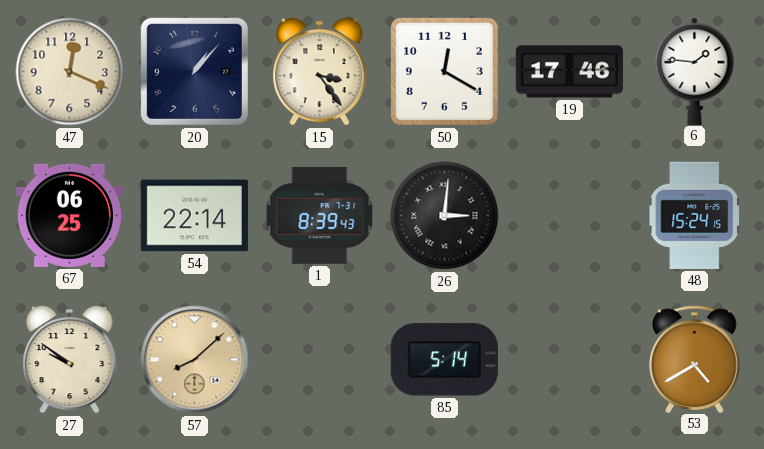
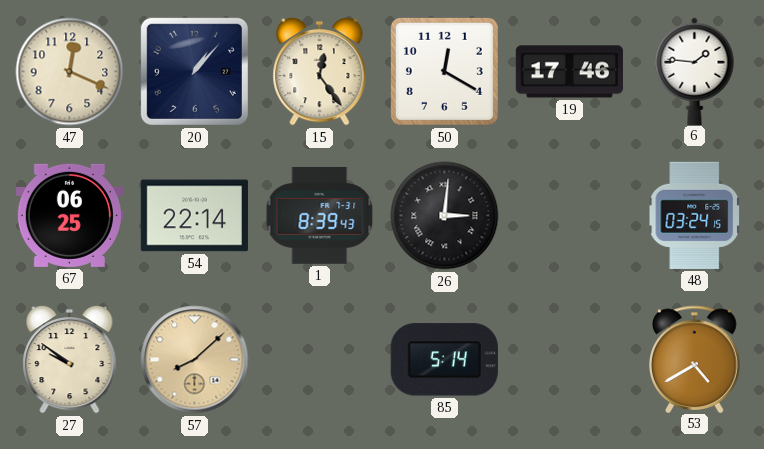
15: 3:24 -> 12:24 (320, 71)
48: 15:24 -> 03:24 (694, 215)
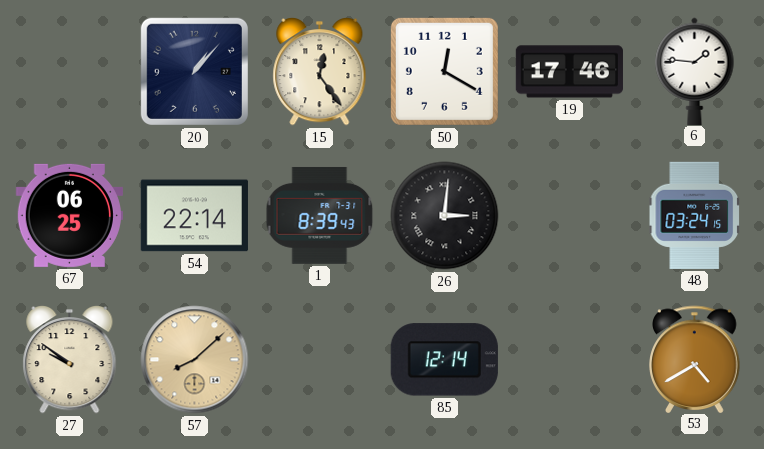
47: 12:19 -> none (70, 72)
85: 5:14 -> 12:14 (444, 360)
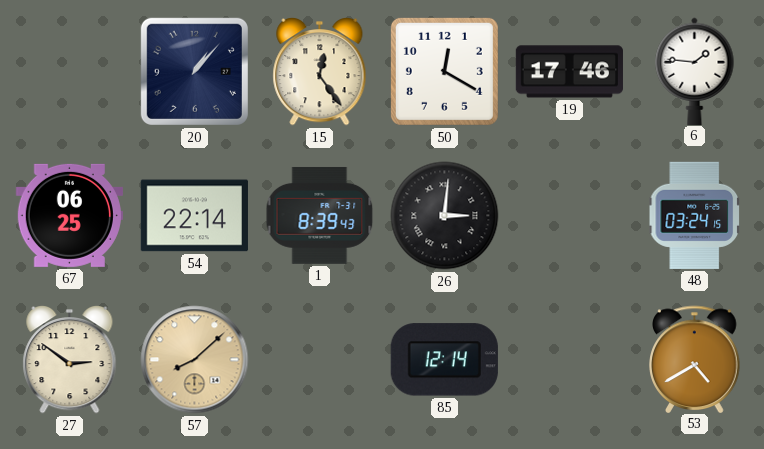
27: 9:51 -> 2:51 (70, 359)
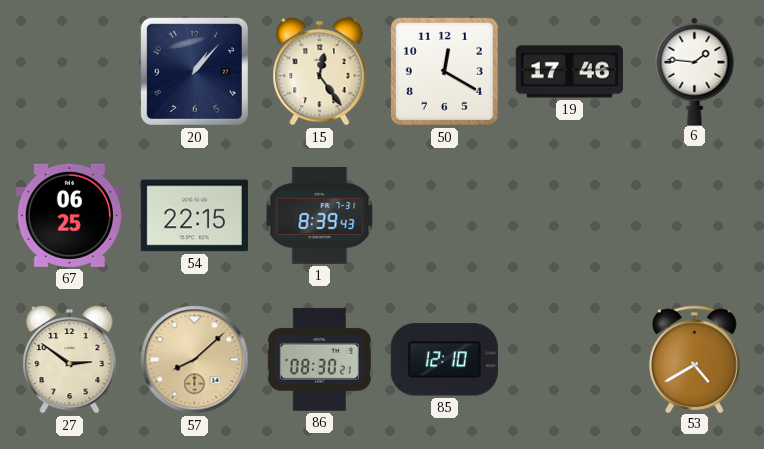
54: 22:14 -> 22:15 (194, 216)
26: 3:01 -> none (445, 216)
48: 03:24 -> none (694, 215)
86: none -> 08:30 (319, 359)
85: 12:14 -> 12:10 (444, 360)
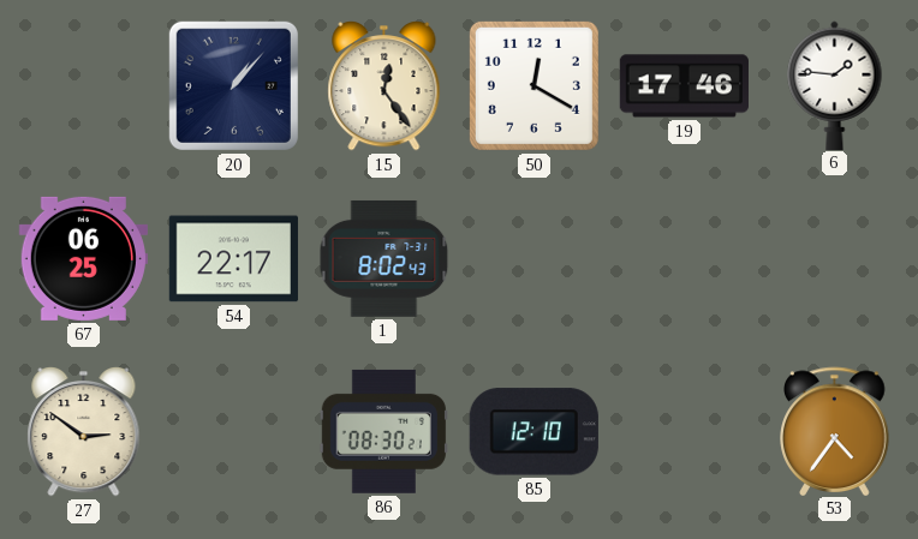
54: 22:15 -> 22:17 (233, 259)
1: 8:39 -> 8:02 (385, 258)
57: 8:08 -> none (195, 360)
53: 4:40 -> 4:36 (835, 431)
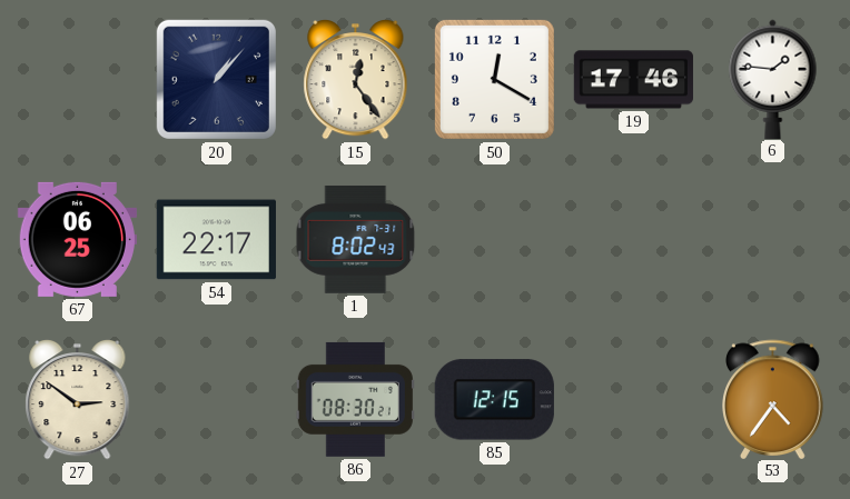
85: 12:10 -> 12:15 (494, 400)
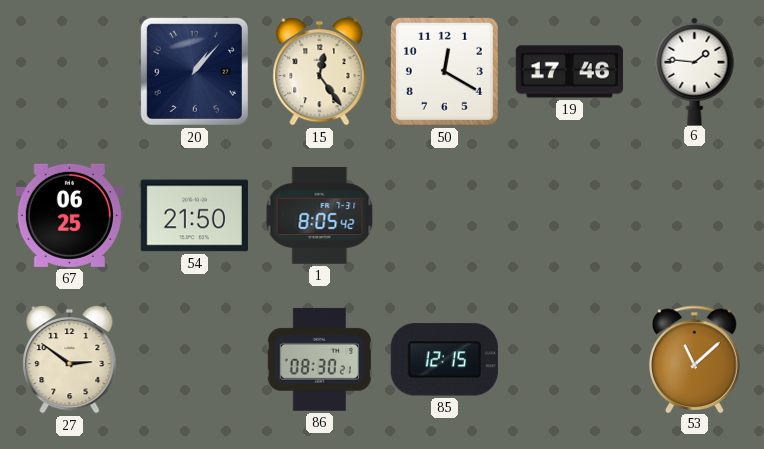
54: 22:17 -> 21:50 (194, 216)
1: 8:02 -> 8:05 (320, 215)
53: 4:36 -> 11:08 (695, 359)
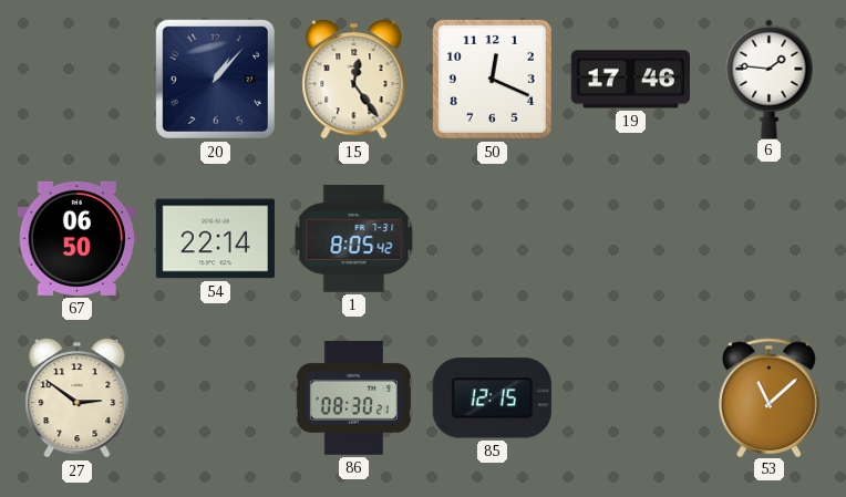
50: 12:20 -> 12:19 (492, 79)
67: 06:25 -> 06:50 (76, 238)
54: 21:50 -> 22:14 (215, 239)
